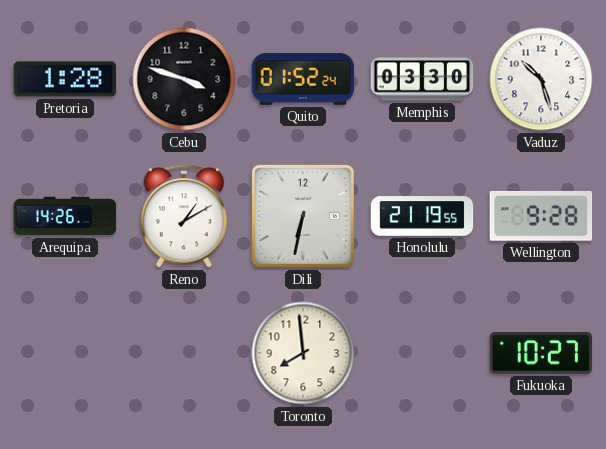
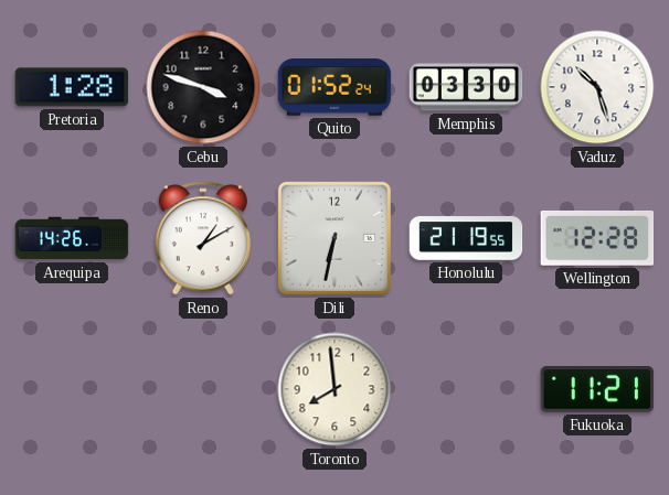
Wellington: 9:28 -> 12:28 (597, 238)
Fukuoka: 10:27 -> 11:21 (597, 389)
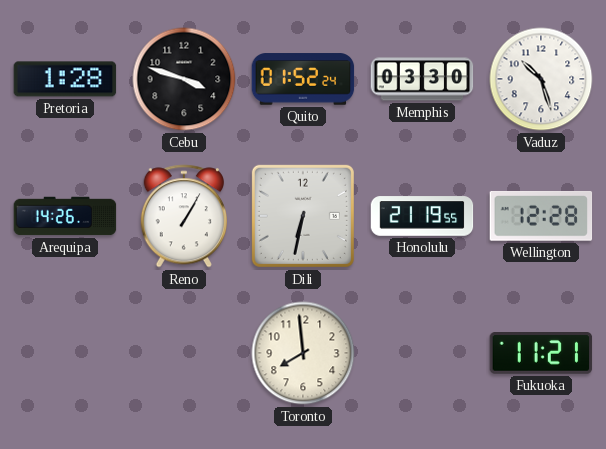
Reno: 1:10 -> 1:05 (183, 216)
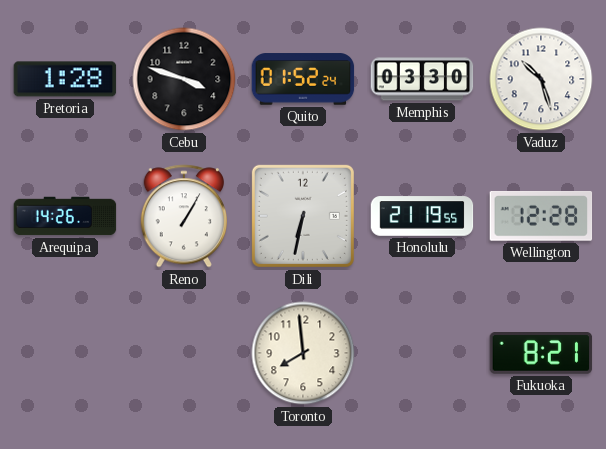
Fukuoka: 11:21 -> 8:21 (541, 353)
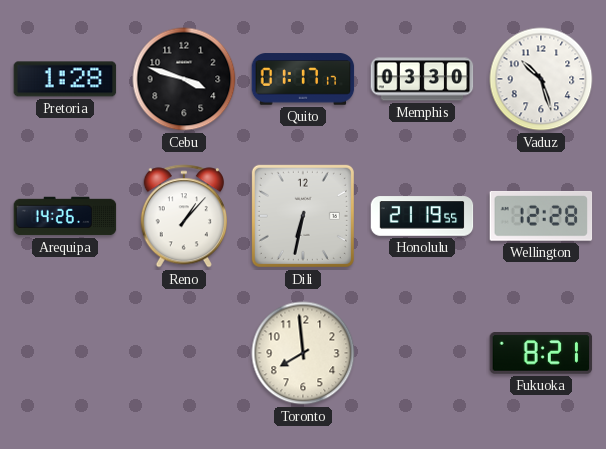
Quito: 01:52 -> 01:17 (303, 79)
Reno: 1:05 -> 1:07 (183, 216)
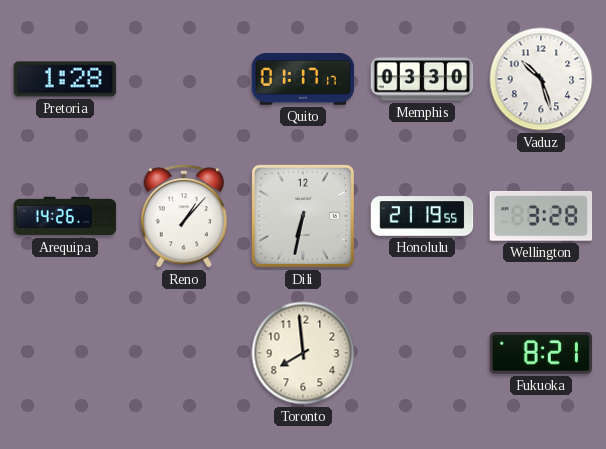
Cebu: 3:48 -> none (184, 79)
Wellington: 12:28 -> 3:28 (541, 216)
